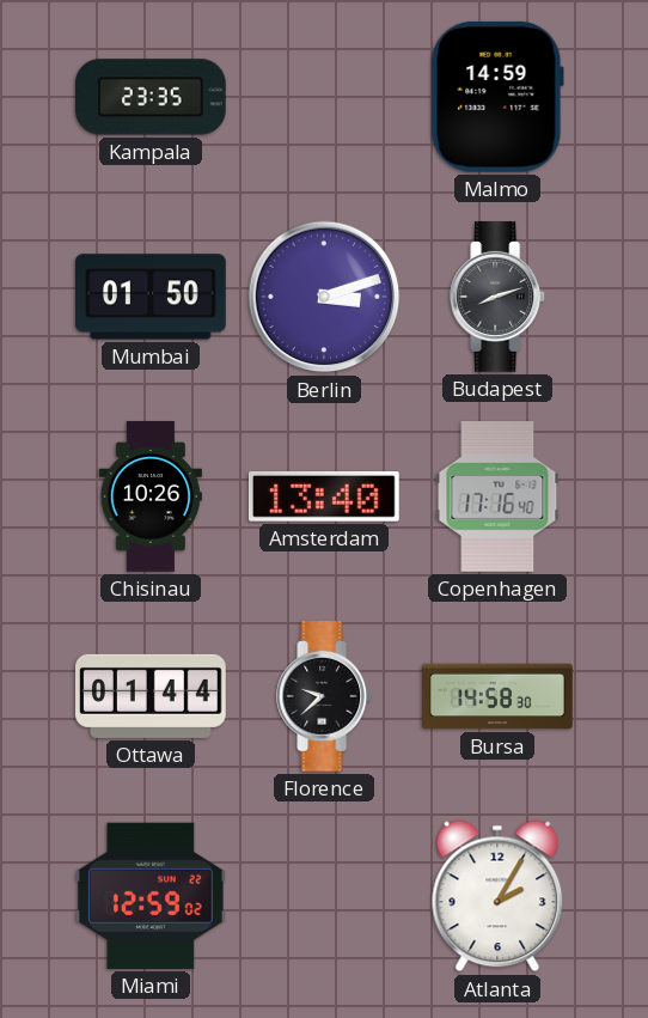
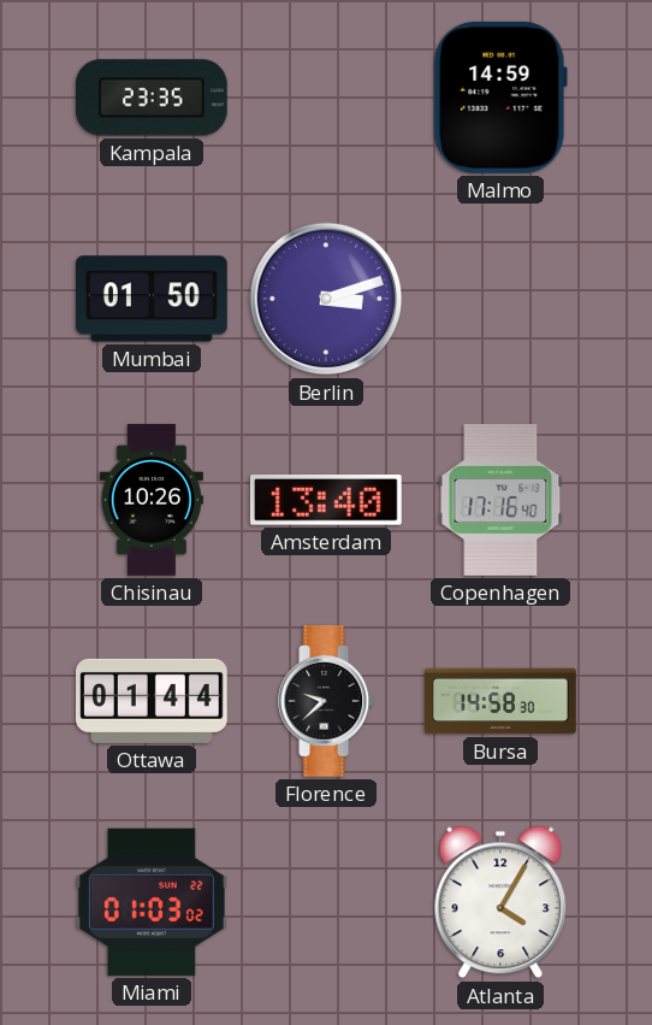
Budapest: 8:12 -> none (499, 298)
Miami: 12:59 -> 01:03 (152, 902)
Atlanta: 2:05 -> 4:05 (500, 902)
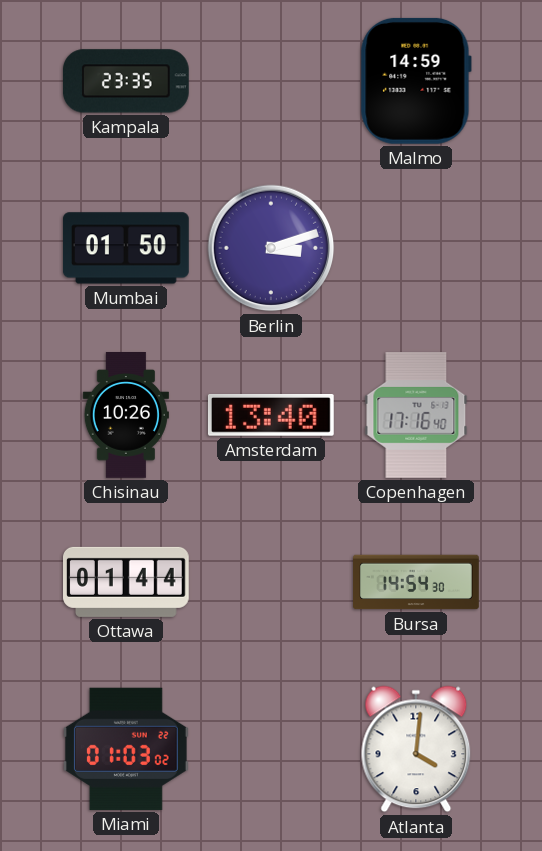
Florence: 9:38 -> none (327, 702)
Bursa: 14:58 -> 14:54 (416, 582)
Atlanta: 4:05 -> 4:01 (416, 749)
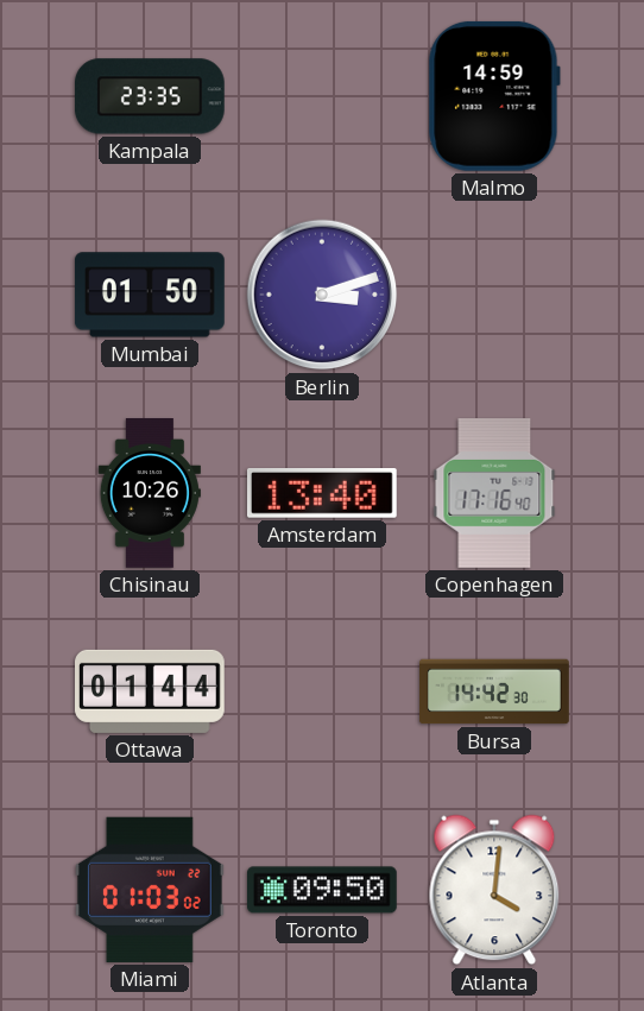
Bursa: 14:54 -> 14:42 (494, 691)
Toronto: none -> 09:50 (323, 890)
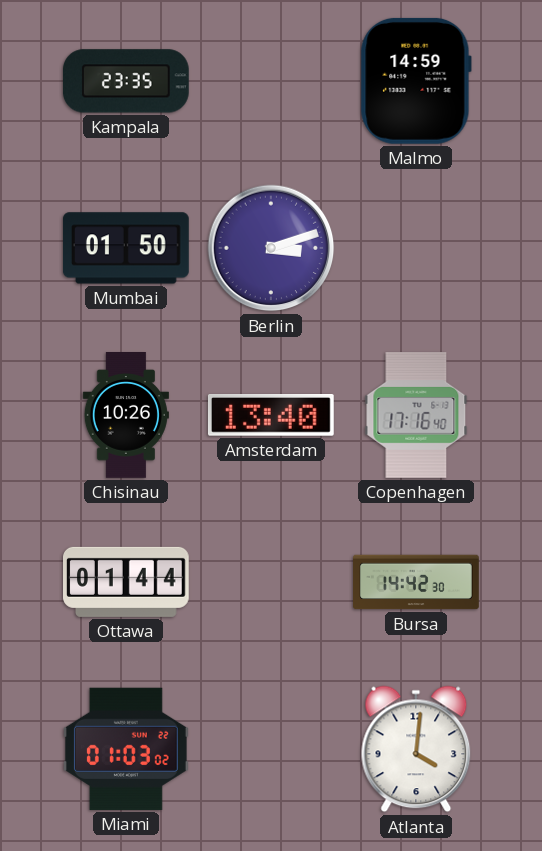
Toronto: 09:50 -> none (323, 890)
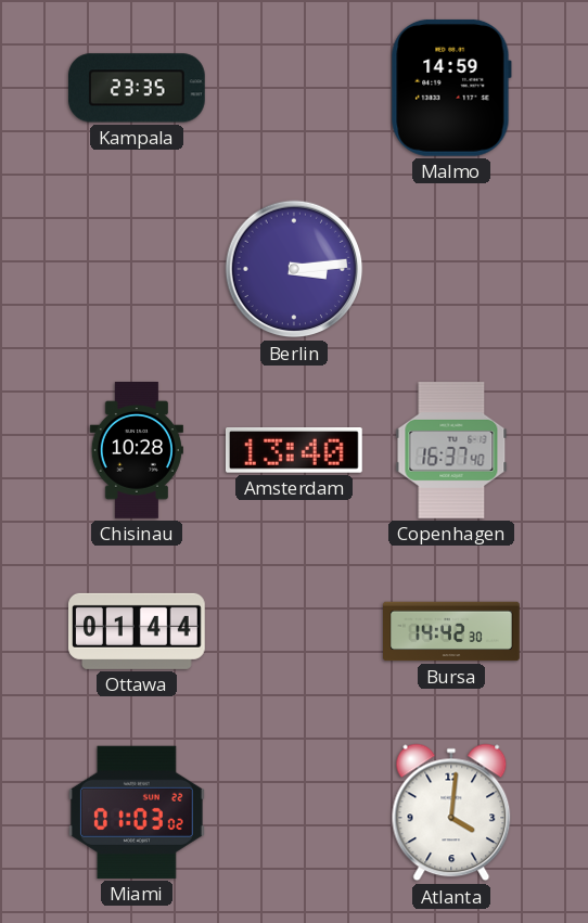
Mumbai: 01:50 -> none (126, 248)
Berlin: 3:12 -> 3:14 (294, 269)
Chisinau: 10:26 -> 10:28 (137, 450)
Copenhagen: 17:16 -> 16:37 (451, 451)
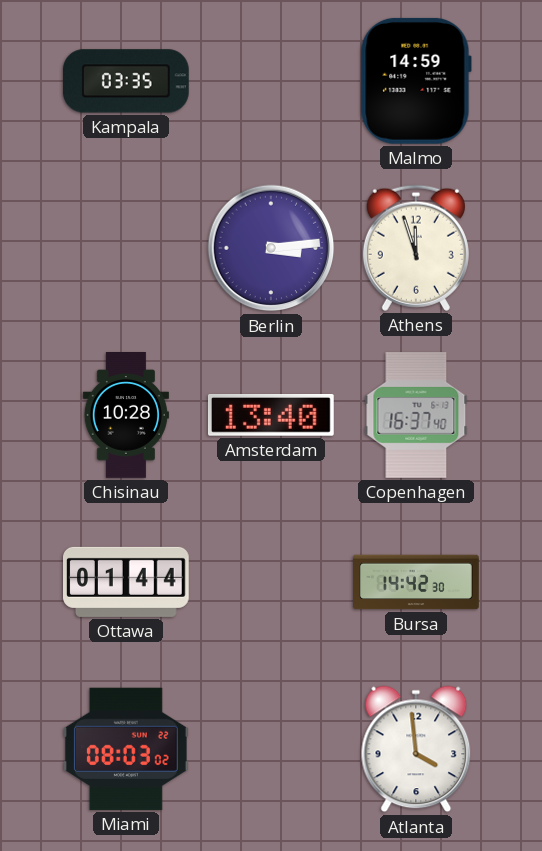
Kampala: 23:35 -> 03:35 (126, 81)
Athens: none -> 11:57 (416, 248)
Miami: 01:03 -> 08:03 (126, 749)
Atlanta: 4:01 -> 3:59 (416, 749)
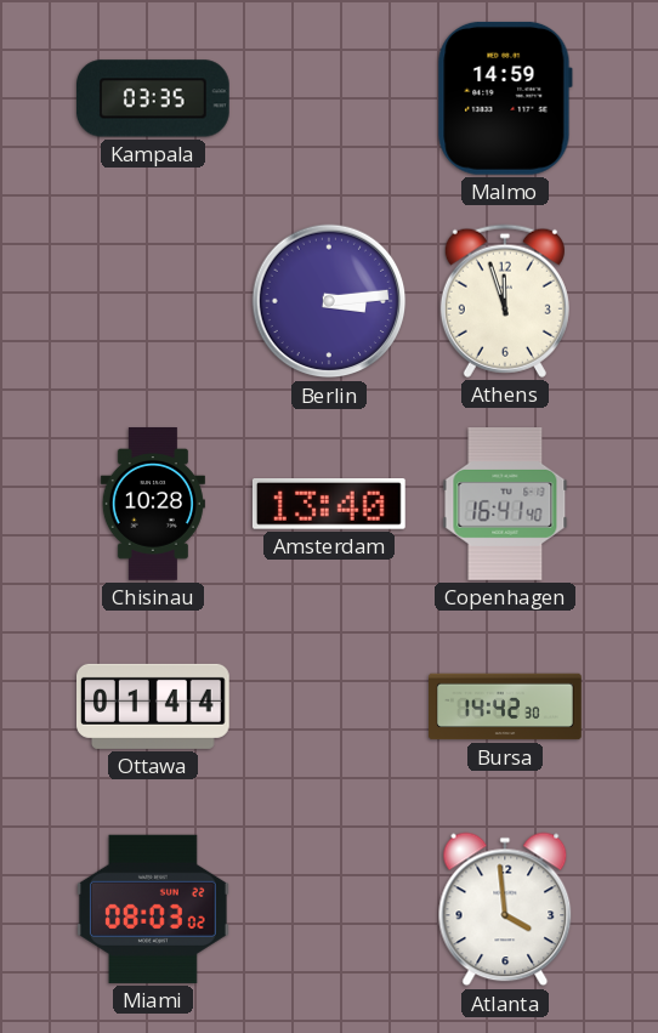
Copenhagen: 16:37 -> 16:41 (505, 505)
